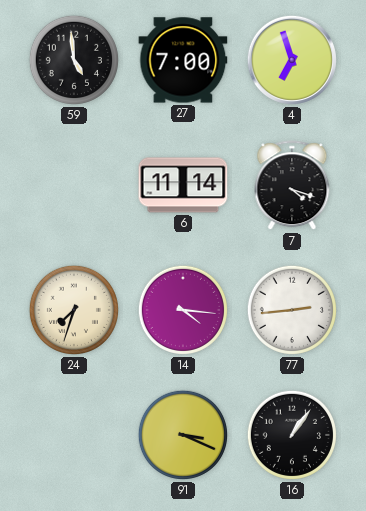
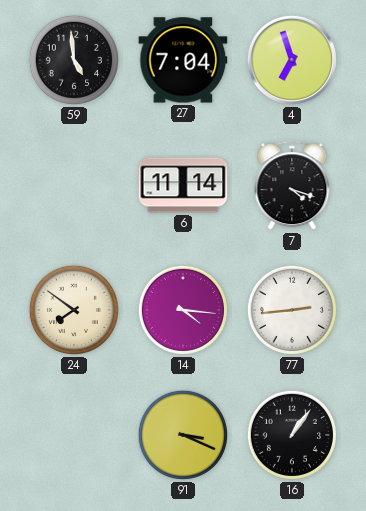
27: 7:00 -> 7:04 (183, 60)
24: 7:33 -> 7:51 (74, 310)
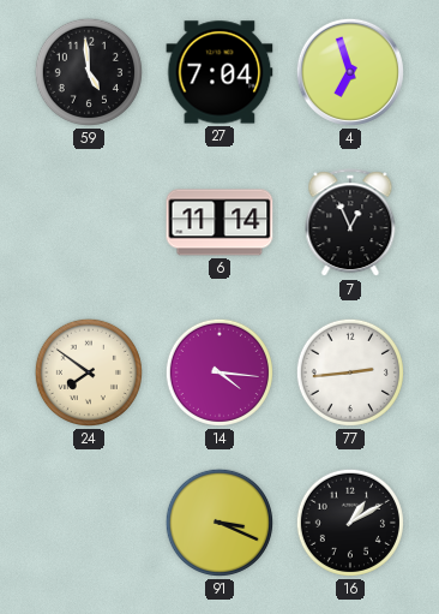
7: 4:18 -> 12:56 (350, 223)
16: 1:06 -> 1:10 (350, 523)
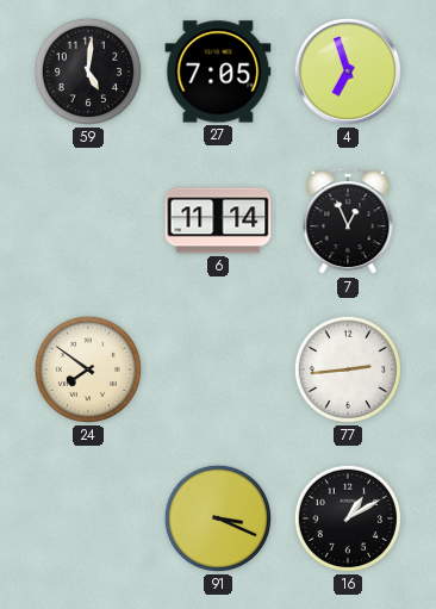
59: 4:59 -> 5:01 (88, 72)
27: 7:04 -> 7:05 (218, 72)
14: 4:16 -> none (220, 372)
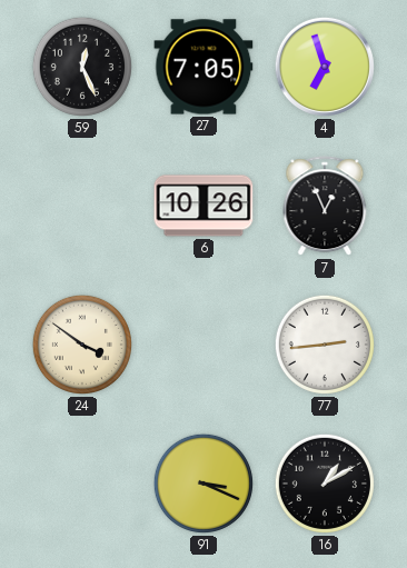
59: 5:01 -> 12:26 (82, 67)
6: 11:14 -> 10:26 (203, 206)
24: 7:51 -> 3:51 (82, 345)
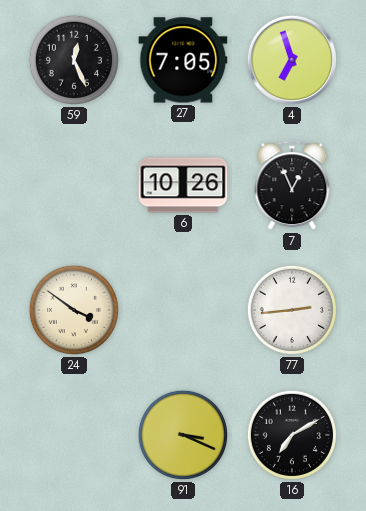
16: 1:10 -> 7:10 (292, 435)
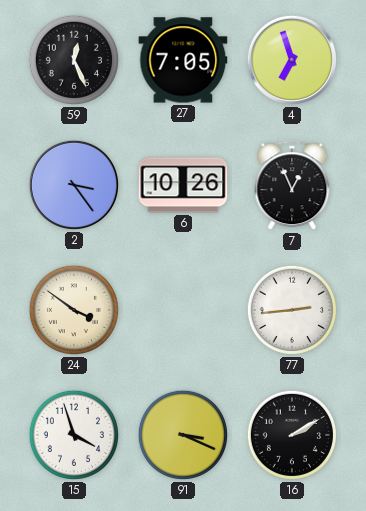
2: none -> 3:24 (74, 185)
15: none -> 3:57 (74, 435)
16: 7:10 -> 2:10 (292, 435)
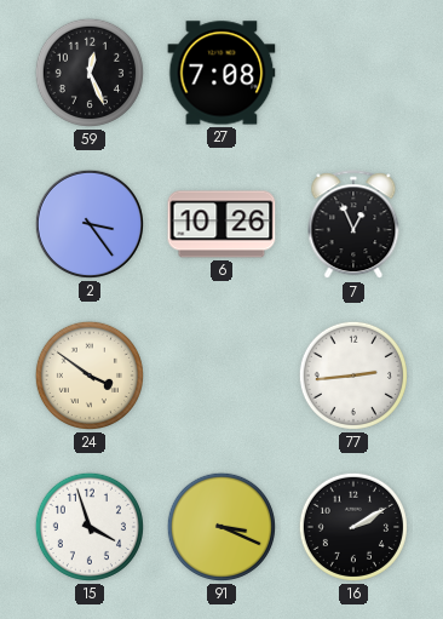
27: 7:05 -> 7:08 (221, 73)
4: 6:57 -> none (292, 60)
